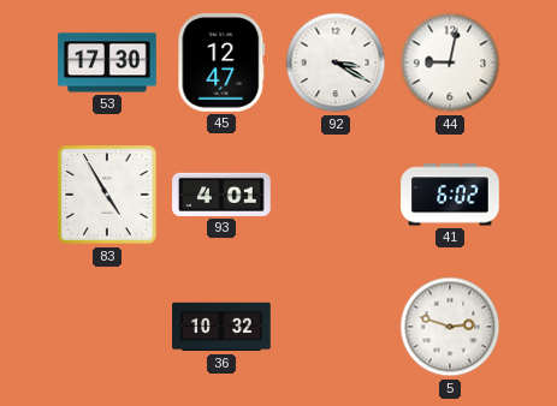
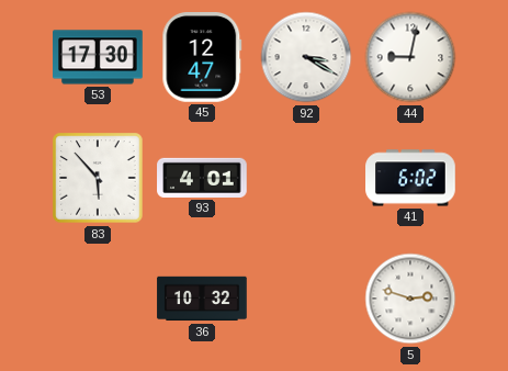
83: 4:55 -> 5:53 (98, 178)
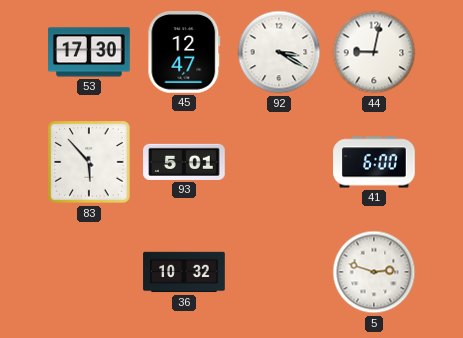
93: 4:01 -> 5:01 (184, 162)
41: 6:02 -> 6:00 (374, 162)
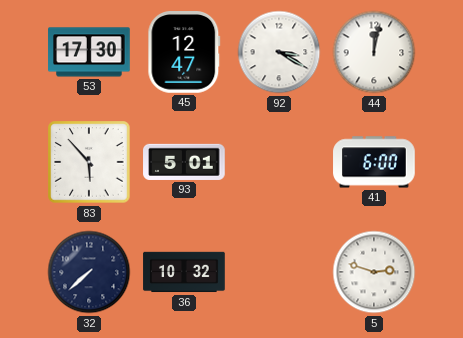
44: 9:02 -> 12:02 (374, 52)
32: none -> 7:38 (89, 272)
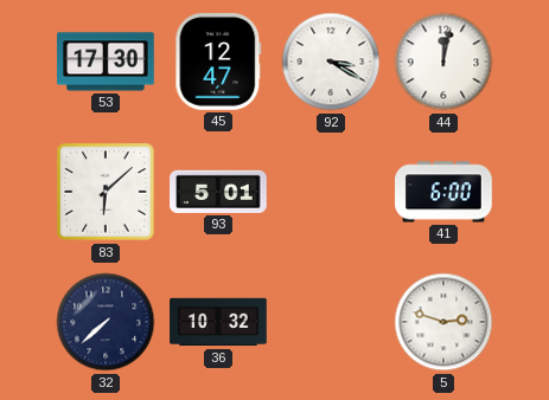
83: 5:53 -> 6:08 (106, 192)
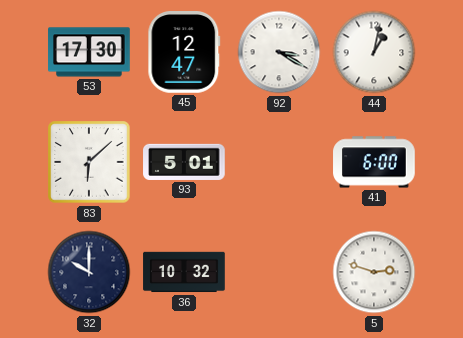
44: 12:02 -> 1:02 (374, 52)
32: 7:38 -> 10:00 (89, 272)
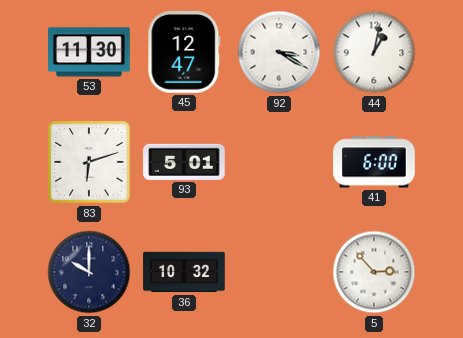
53: 17:30 -> 11:30 (89, 52)
83: 6:08 -> 6:12 (89, 162)
5: 2:48 -> 2:53 (374, 272)
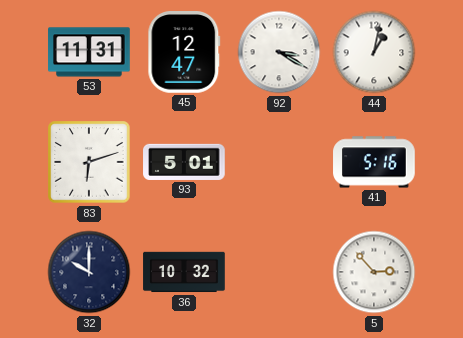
53: 11:30 -> 11:31 (89, 52)
41: 6:00 -> 5:16 (374, 162)
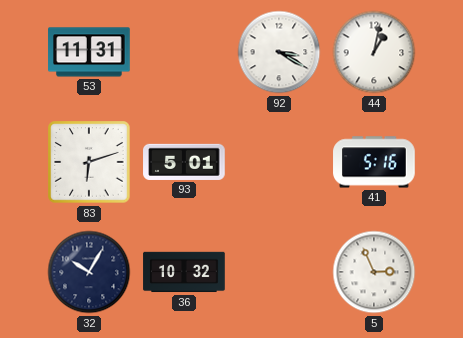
45: 12:47 -> none (184, 52)
32: 10:00 -> 10:05 (89, 272)
5: 2:53 -> 2:56 (374, 272)
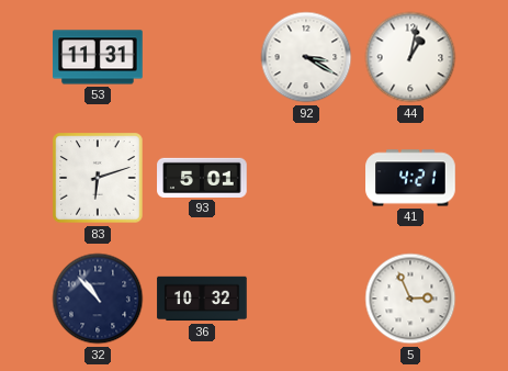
41: 5:16 -> 4:21 (410, 178)
32: 10:05 -> 10:53 (98, 299)
